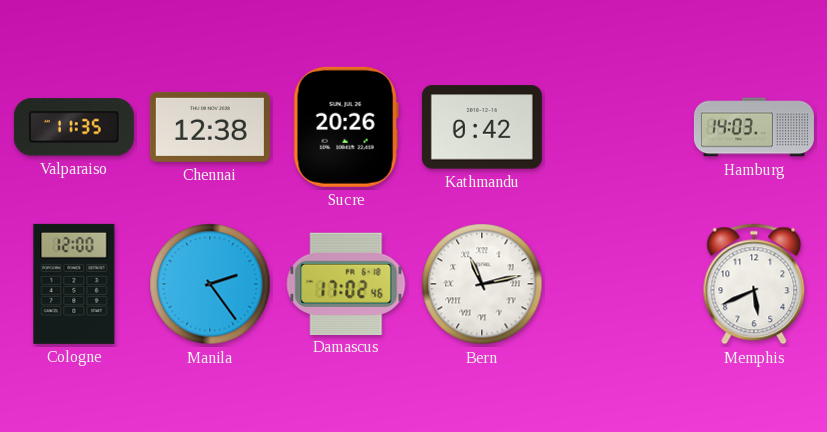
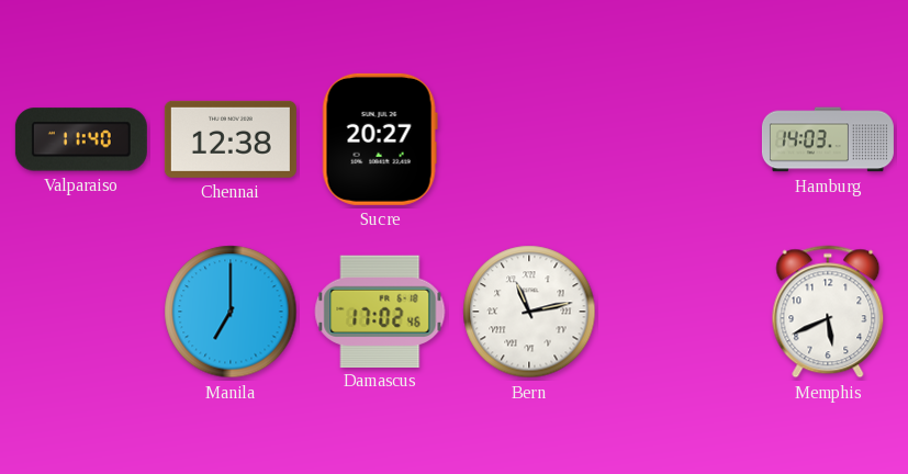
Valparaiso: 11:35 -> 11:40 (81, 139)
Sucre: 20:26 -> 20:27 (380, 139)
Kathmandu: 0:42 -> none (482, 127)
Cologne: 12:00 -> none (74, 284)
Manila: 2:24 -> 7:00 (231, 312)
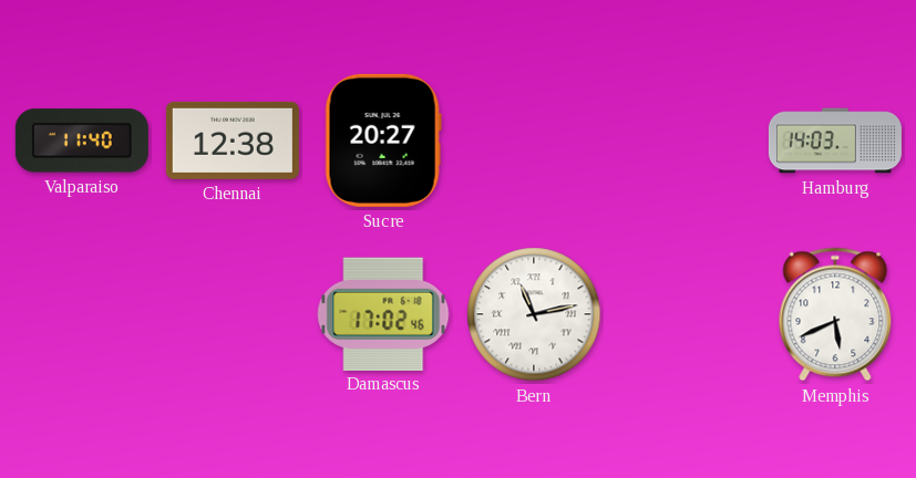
Manila: 7:00 -> none (231, 312)
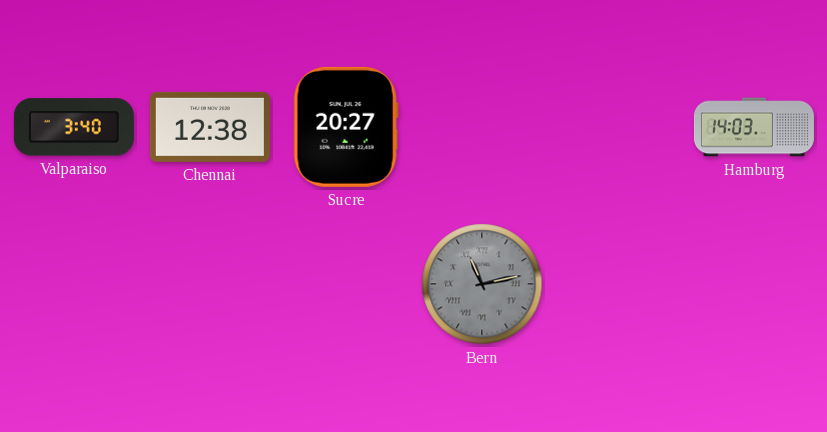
Valparaiso: 11:40 -> 3:40 (74, 127)
Damascus: 17:02 -> none (383, 313)
Bern dial: white -> grey (482, 284)
Memphis: 5:41 -> none (835, 314)
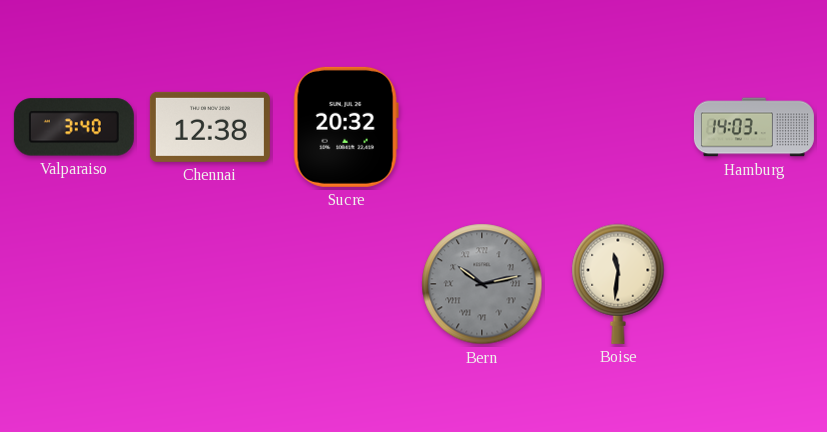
Sucre: 20:27 -> 20:32 (346, 127)
Bern: 11:13 -> 10:13 (482, 284)
Boise: none -> 11:31 (618, 284)
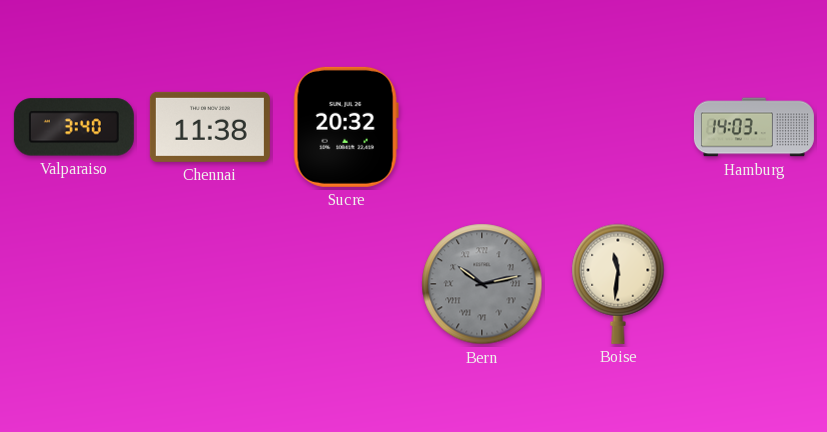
Chennai: 12:38 -> 11:38 (210, 127)
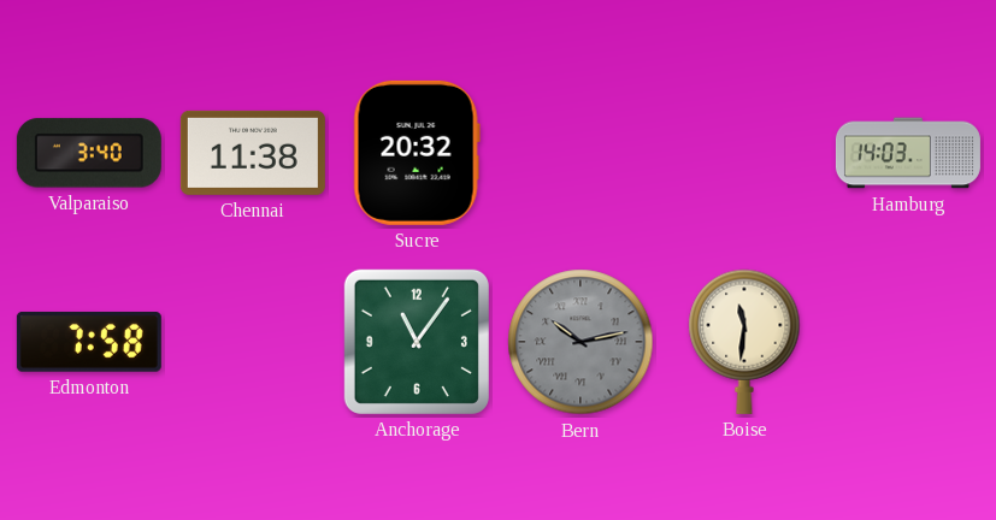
Edmonton: none -> 7:58 (89, 342)
Anchorage: none -> 11:06 (417, 342)
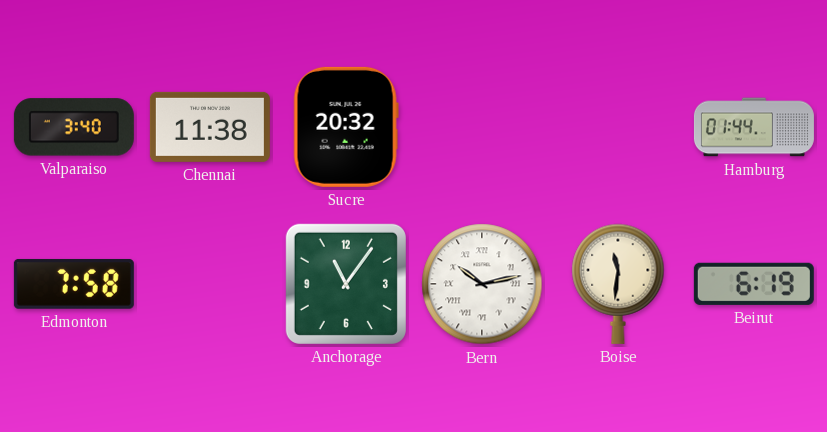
Hamburg: 14:03 -> 01:44 (754, 127)
Bern dial: grey -> white (482, 284)
Beirut: none -> 6:19 (754, 284)
